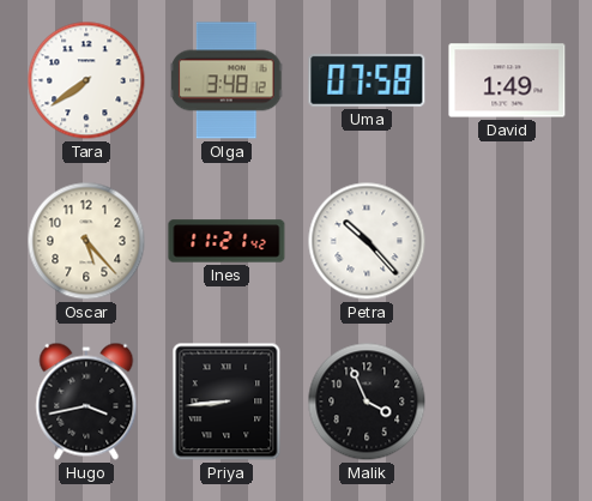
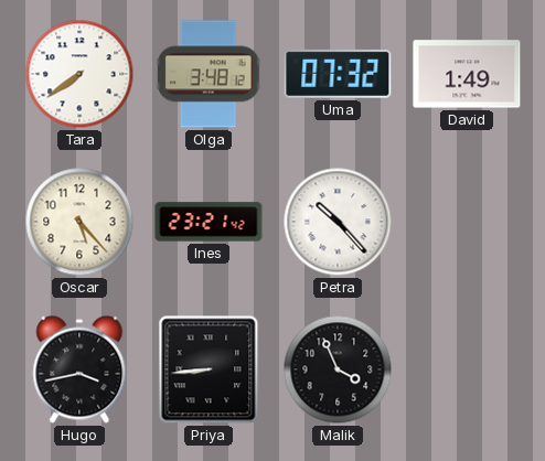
Uma: 07:58 -> 07:32 (338, 74)
Ines: 11:21 -> 23:21 (209, 222)
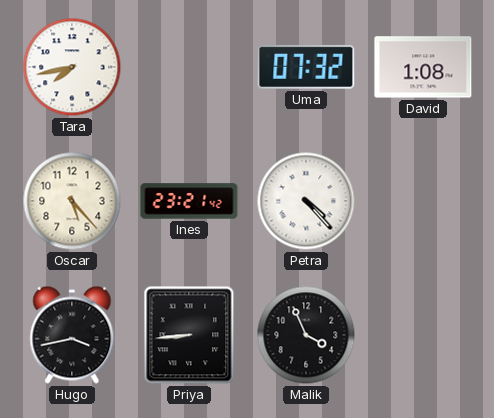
Tara: 7:39 -> 7:43 (72, 67)
Olga: 3:48 -> none (209, 74)
David: 1:49 -> 1:08 (423, 67)
Petra: 10:23 -> 4:23 (306, 201)
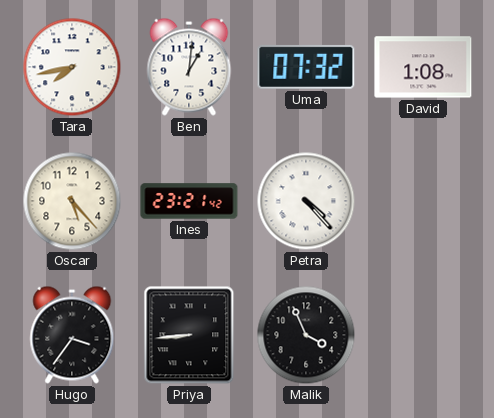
Ben: none -> 1:01 (189, 67)
Hugo: 3:43 -> 3:36 (72, 335)
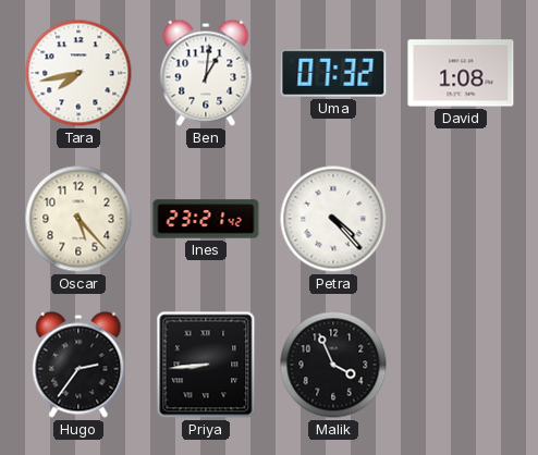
Hugo: 3:36 -> 2:36 (78, 365)
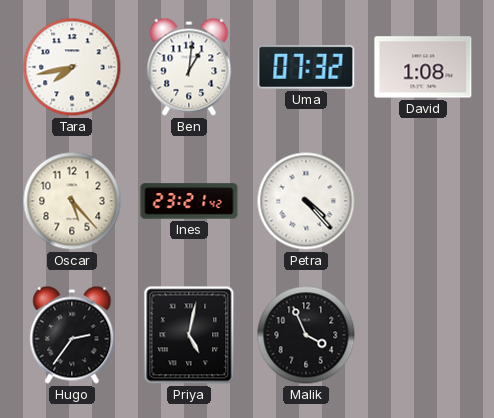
Priya: 8:44 -> 5:02 (189, 335)
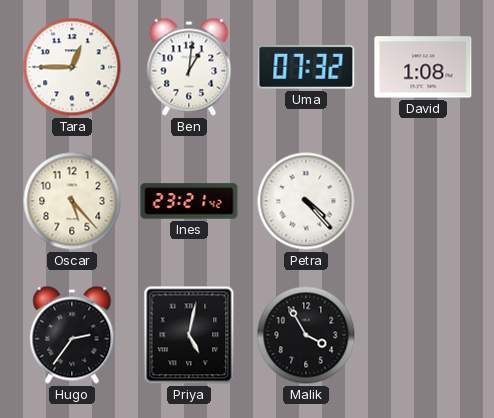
Tara: 7:43 -> 12:45 (72, 67)
Malik: 3:56 -> 3:55 (306, 335)
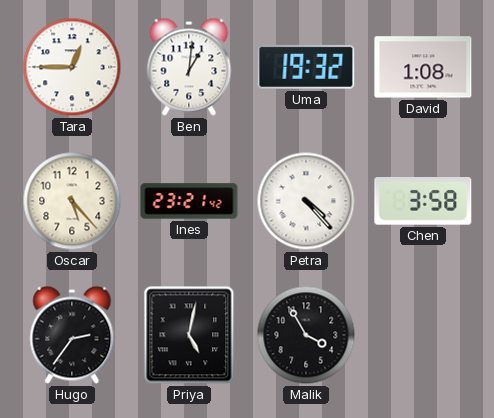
Uma: 07:32 -> 19:32 (306, 67)
Chen: none -> 3:58 (423, 202)
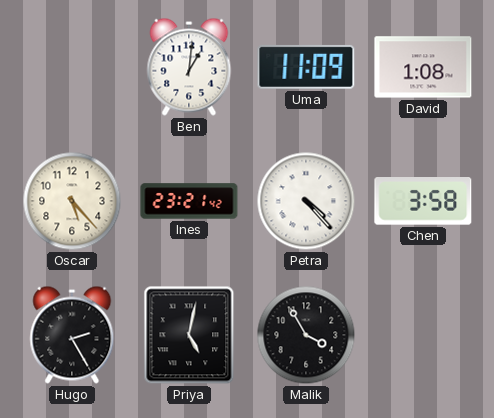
Tara: 12:45 -> none (72, 67)
Uma: 19:32 -> 11:09 (306, 67)
Hugo: 2:36 -> 2:25 (72, 335)
